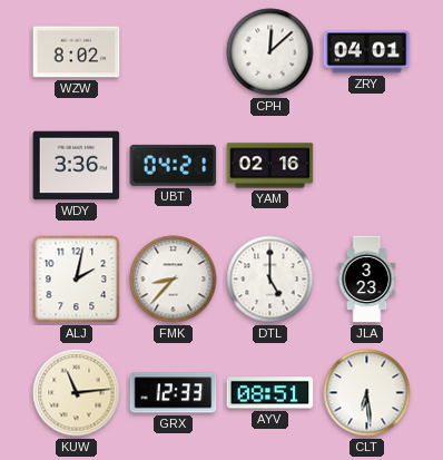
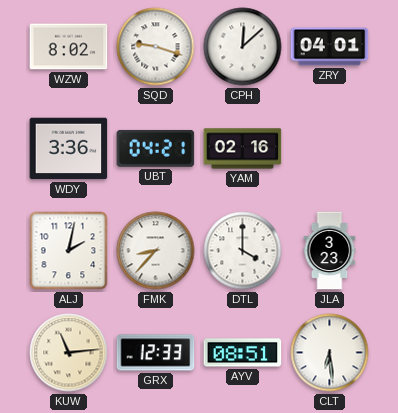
SQD: none -> 9:18 (156, 47)
DTL: 5:00 -> 4:00 (243, 251)
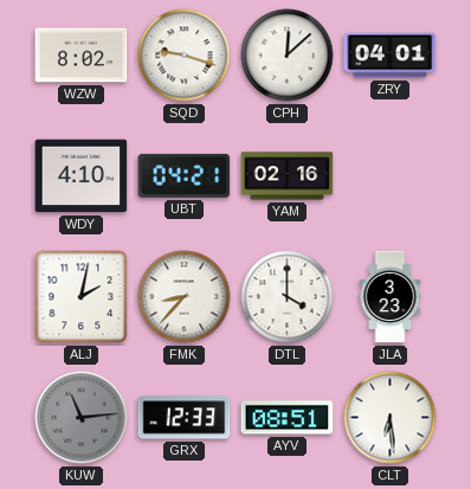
WDY: 3:36 -> 4:10 (82, 176)
KUW dial: cream -> grey (82, 418)
